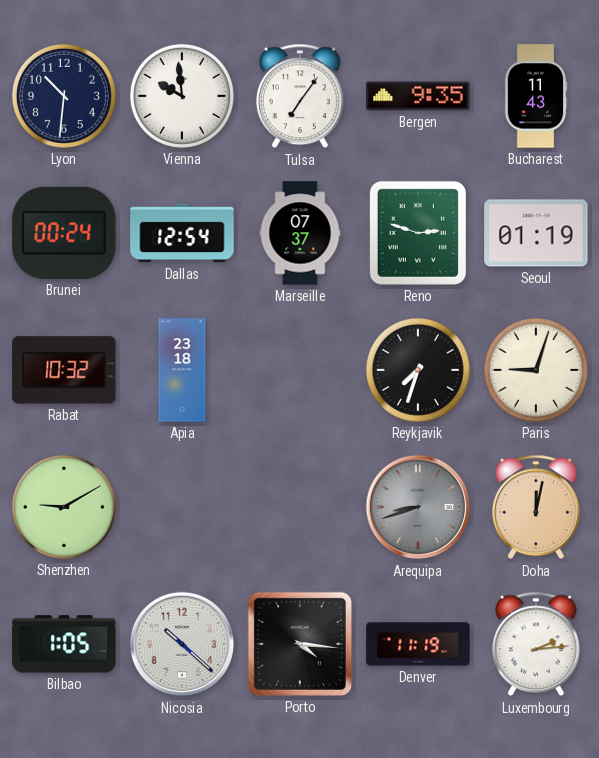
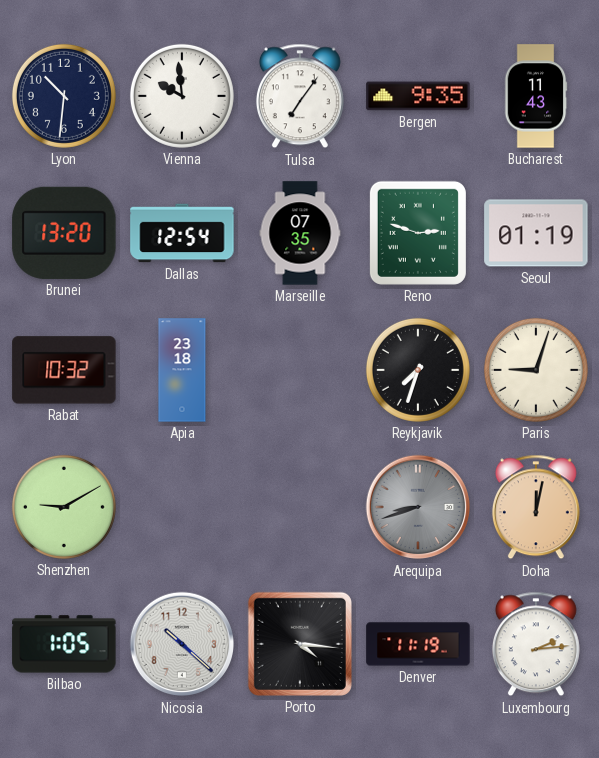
Brunei: 00:24 -> 13:20 (64, 233)
Marseille: 07:37 -> 07:35 (300, 233)
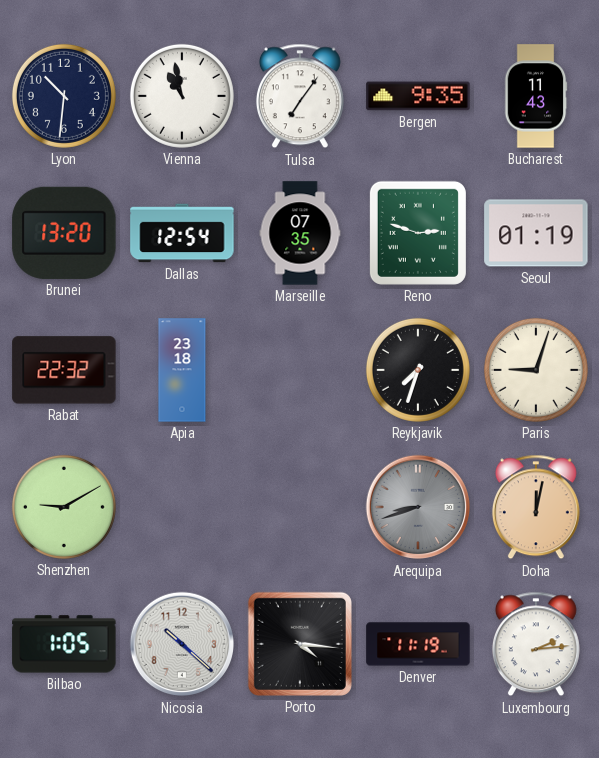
Vienna: 9:59 -> 10:58 (182, 96)
Rabat: 10:32 -> 22:32 (64, 370)
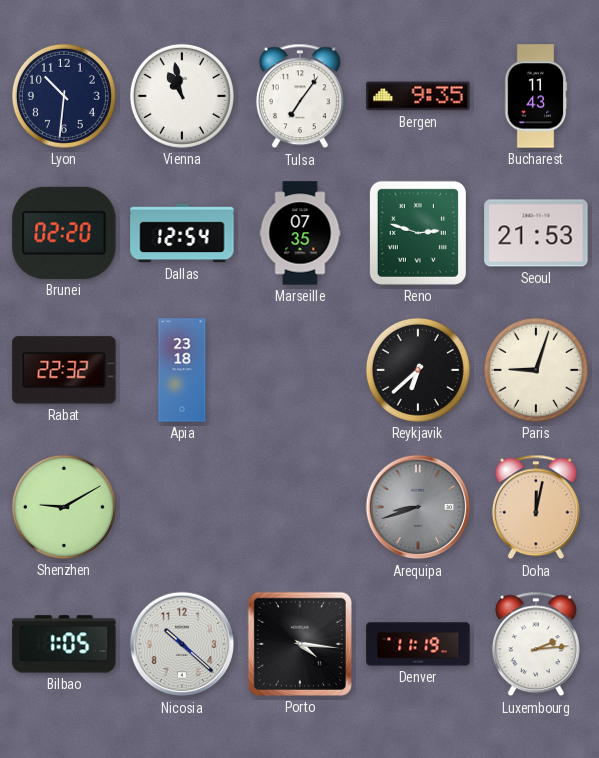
Brunei: 13:20 -> 02:20 (64, 233)
Seoul: 01:19 -> 21:53 (536, 233)
Reykjavik: 7:33 -> 6:38 (418, 370)
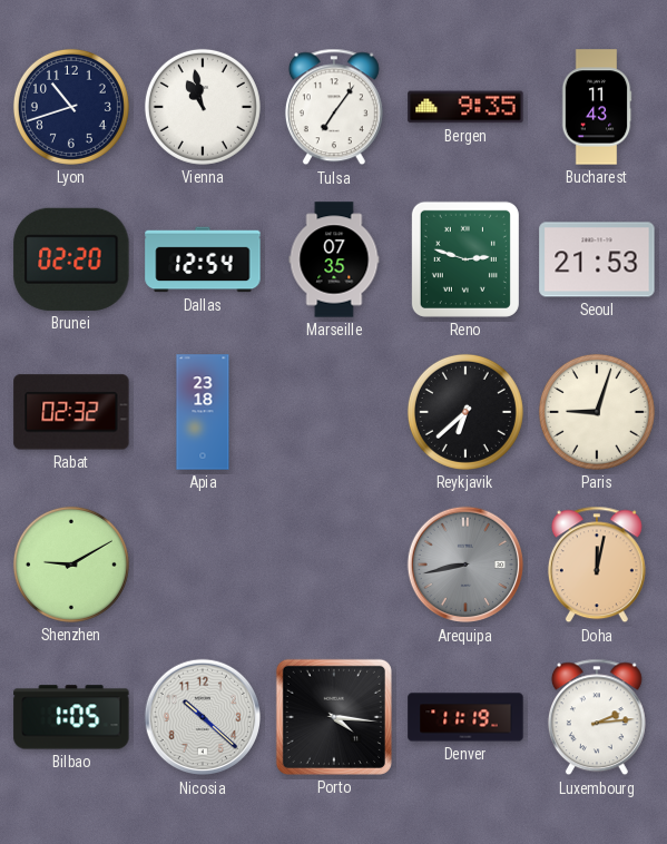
Lyon: 10:31 -> 10:42 (71, 107)
Rabat: 22:32 -> 02:32 (71, 412)
Arequipa: 8:42 -> 8:43 (465, 565)
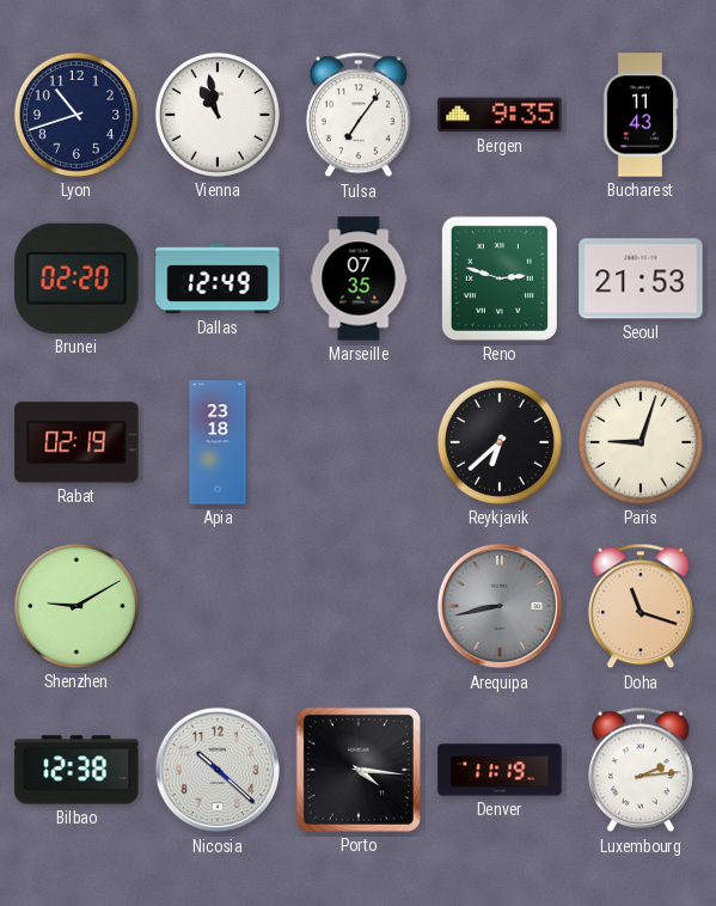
Dallas: 12:54 -> 12:49 (218, 278)
Rabat: 02:32 -> 02:19 (77, 442)
Doha: 12:02 -> 11:18 (641, 606)
Bilbao: 1:05 -> 12:38 (77, 770)
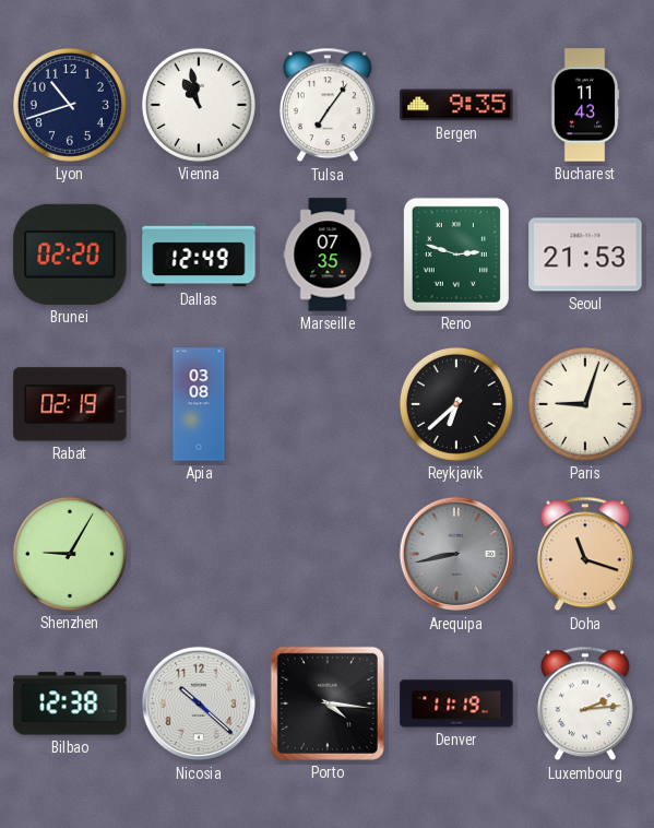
Apia: 23:18 -> 03:08 (199, 404)
Shenzhen: 9:10 -> 9:05 (70, 554)
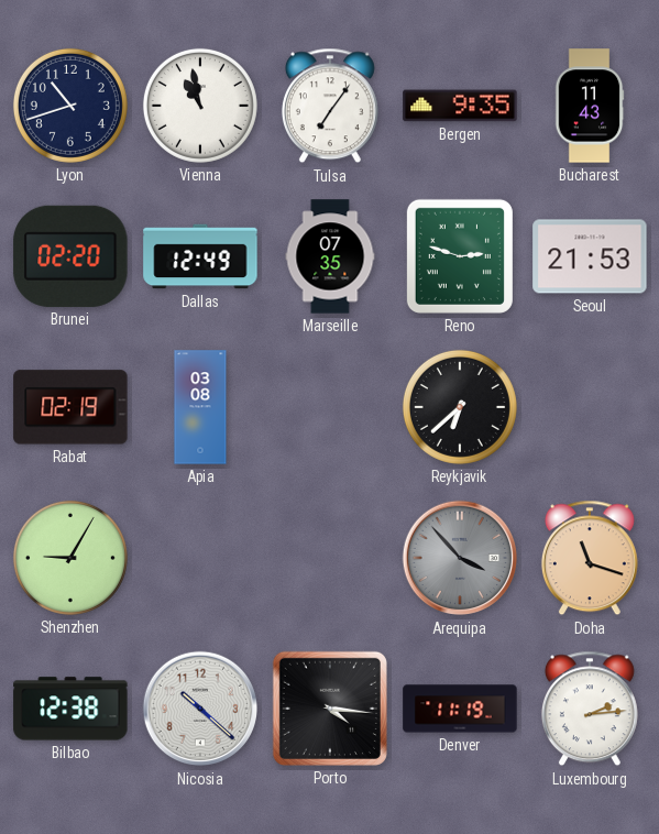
Paris: 9:03 -> none (585, 404)
Arequipa: 8:43 -> 3:53 (460, 558)
